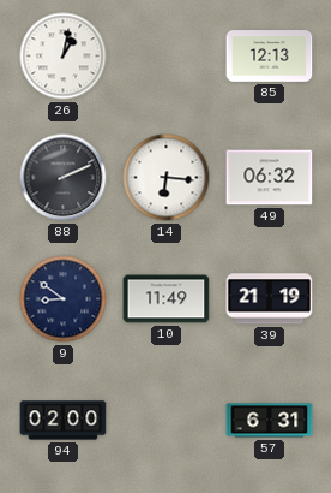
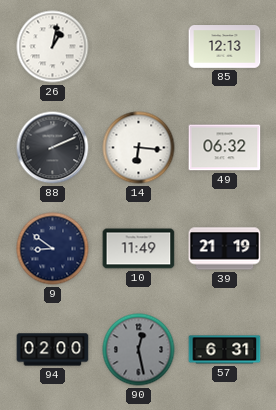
90: none -> 12:28 (139, 350)
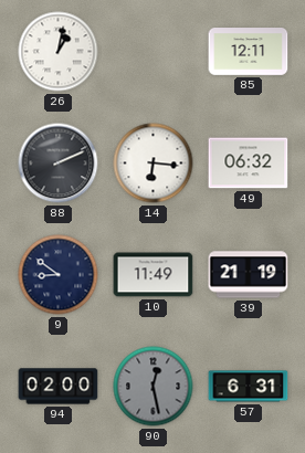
85: 12:13 -> 12:11 (249, 52)
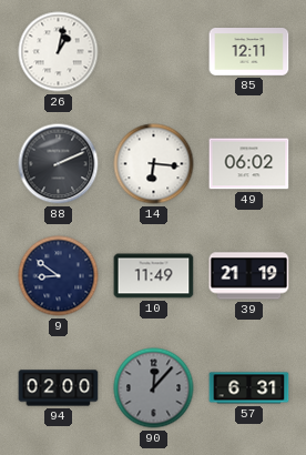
49: 06:32 -> 06:02 (249, 164)
90: 12:28 -> 12:07 (154, 388)
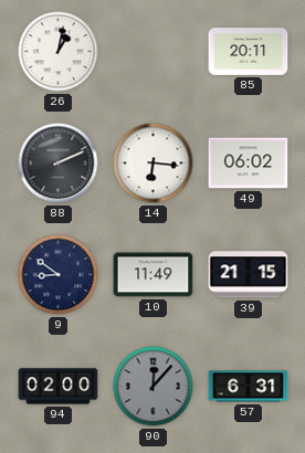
85: 12:11 -> 20:11 (249, 52)
39: 21:19 -> 21:15 (249, 275)
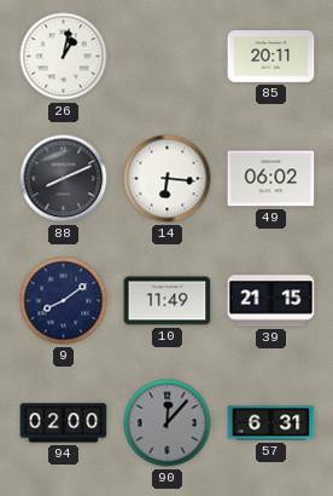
88: 2:11 -> 8:11 (64, 179)
9: 8:51 -> 8:09 (64, 301)
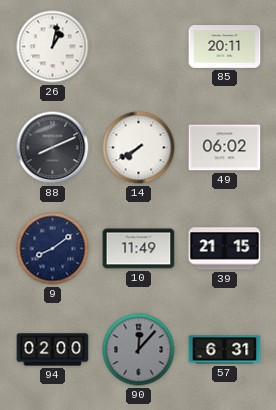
14: 6:16 -> 7:40 (139, 148)
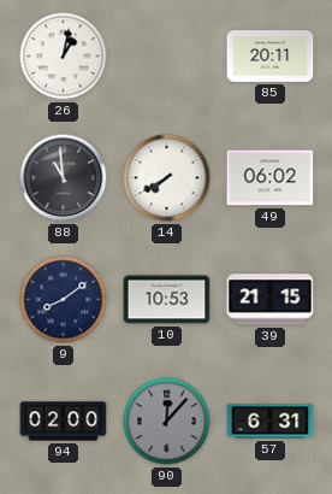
88: 8:11 -> 10:59 (64, 178)
10: 11:49 -> 10:53 (167, 300)
